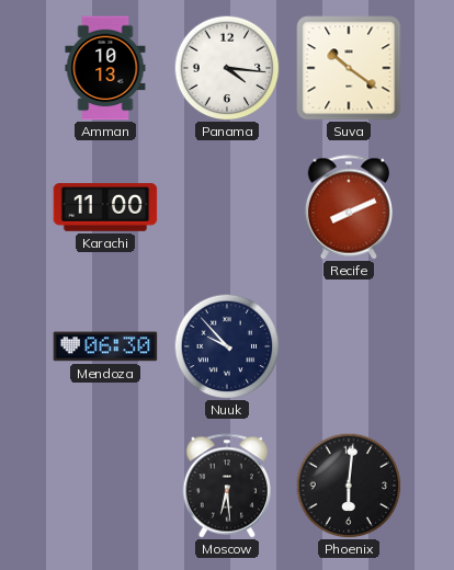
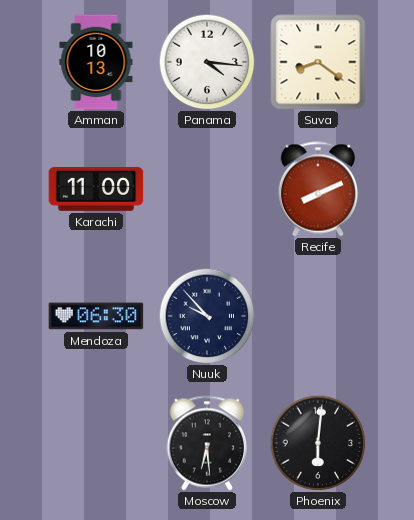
Suva: 10:21 -> 8:21 (318, 62)
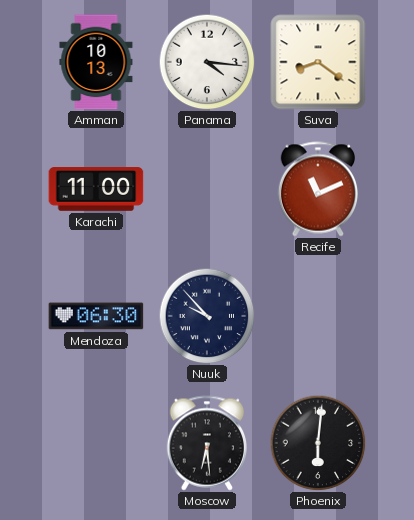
Recife: 8:11 -> 11:11 (317, 189)
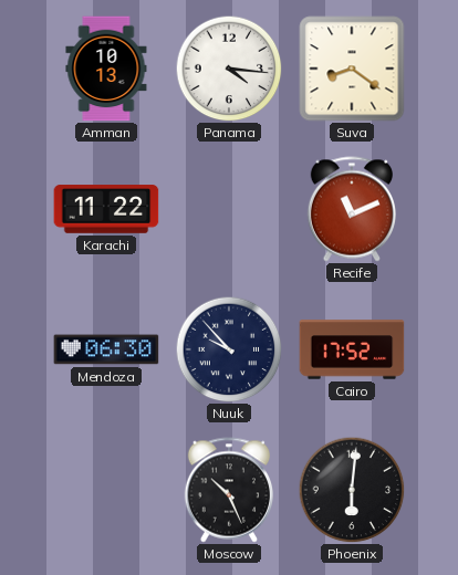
Karachi: 11:00 -> 11:22 (106, 209)
Cairo: none -> 17:52 (352, 349)
Moscow: 6:29 -> 10:26 (228, 490)
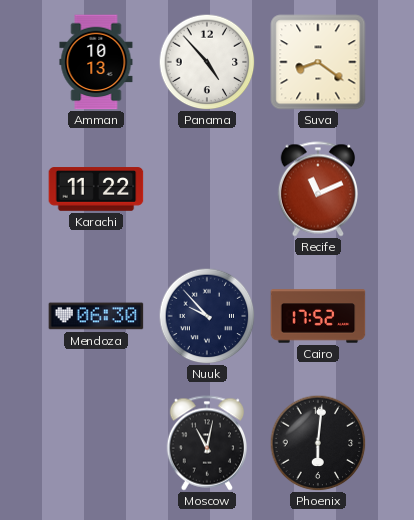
Panama: 4:16 -> 4:53 (207, 62)
Moscow: 10:26 -> 11:02 (206, 443)
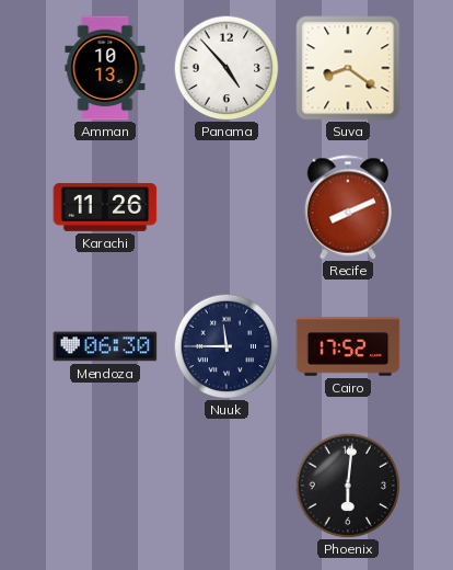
Karachi: 11:22 -> 11:26 (105, 207)
Recife: 11:11 -> 8:11 (347, 207)
Nuuk: 9:53 -> 11:45 (226, 346)
Moscow: 11:02 -> none (206, 443)
